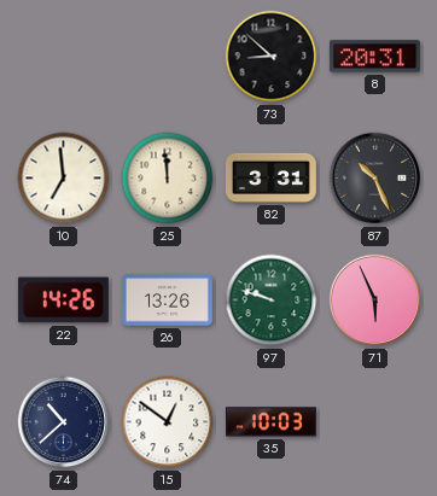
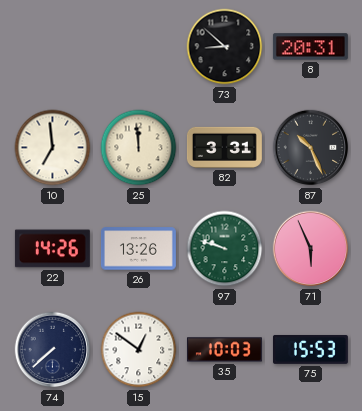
74: 10:38 -> 7:38 (53, 350)
75: none -> 15:53 (310, 349)
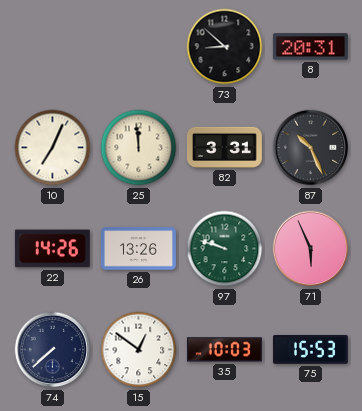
10: 6:59 -> 7:04 (53, 148)
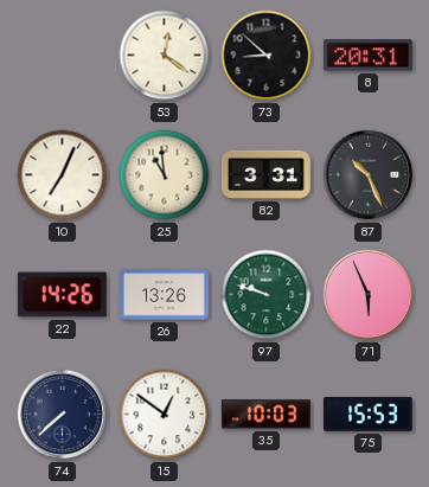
53: none -> 12:21 (165, 56)
25: 11:59 -> 10:59 (165, 175)
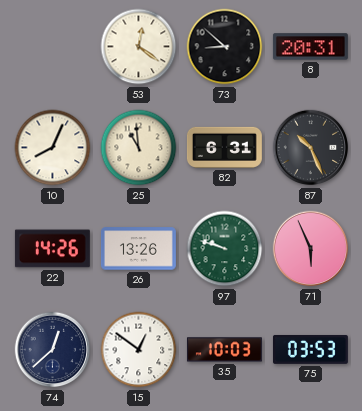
10: 7:04 -> 8:04 (53, 148)
82: 3:31 -> 6:31 (224, 147)
74: 7:38 -> 12:38 (53, 350)
75: 15:53 -> 03:53 (310, 349)
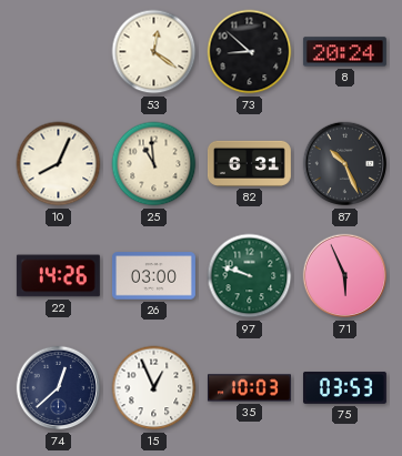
8: 20:31 -> 20:24 (344, 52)
26: 13:26 -> 03:00 (153, 276)
15: 12:51 -> 12:56 (154, 388)
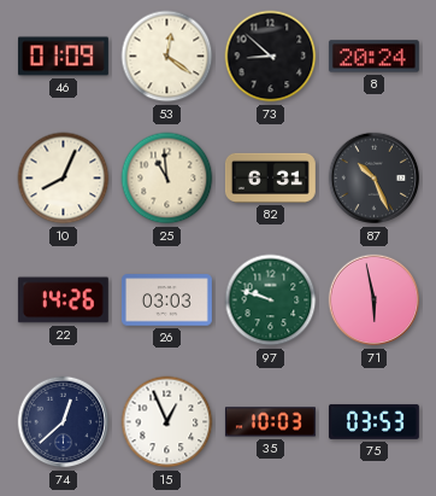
46: none -> 01:09 (63, 57)
26: 03:00 -> 03:03 (166, 300)
71: 5:56 -> 5:58 (375, 300)
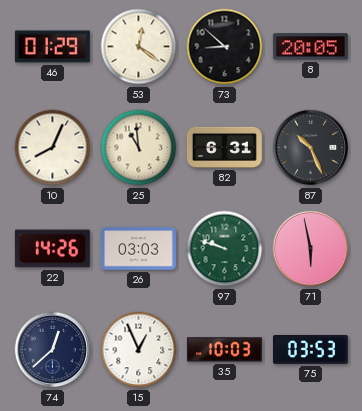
46: 01:09 -> 01:29 (52, 47)
8: 20:24 -> 20:05 (310, 47)
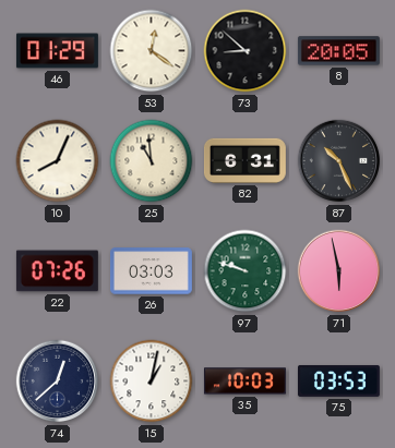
22: 14:26 -> 07:26 (57, 271)
15: 12:56 -> 1:02 (152, 382)
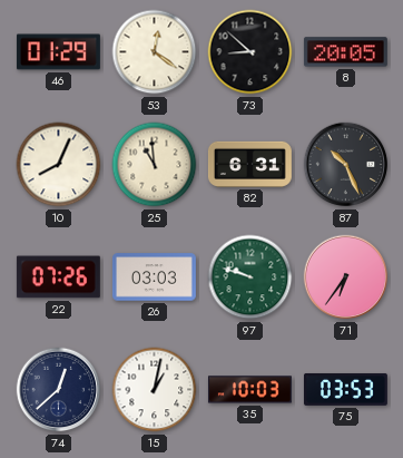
71: 5:58 -> 6:36 (346, 277)
